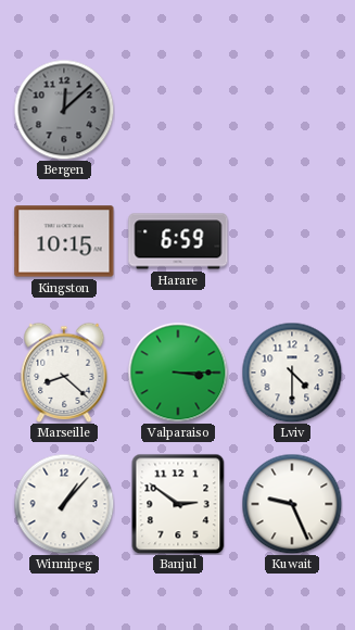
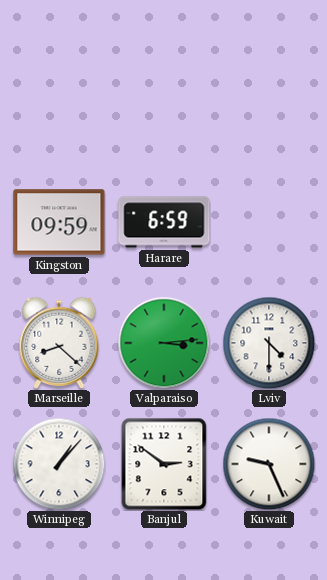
Bergen: 12:08 -> none (64, 110)
Kingston: 10:15 -> 09:59 (59, 222)
Valparaiso: 3:15 -> 3:14 (164, 343)
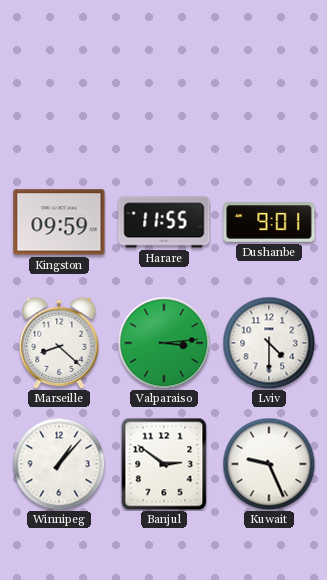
Harare: 6:59 -> 11:55 (164, 222)
Dushanbe: none -> 9:01 (269, 222)
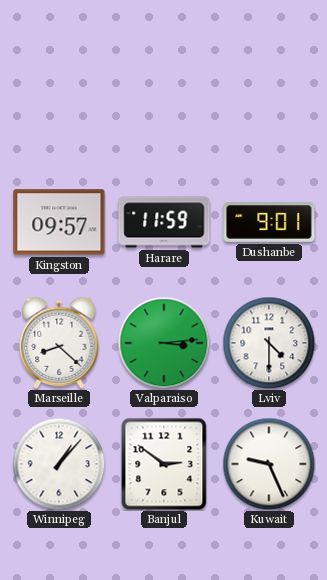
Kingston: 09:59 -> 09:57 (59, 222)
Harare: 11:55 -> 11:59 (164, 222)
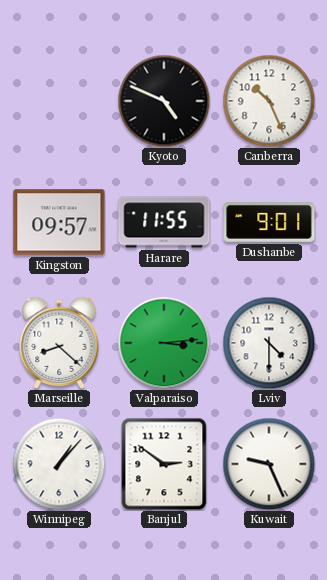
Kyoto: none -> 4:49 (164, 101)
Canberra: none -> 10:26 (269, 101)
Harare: 11:59 -> 11:55 (164, 222)
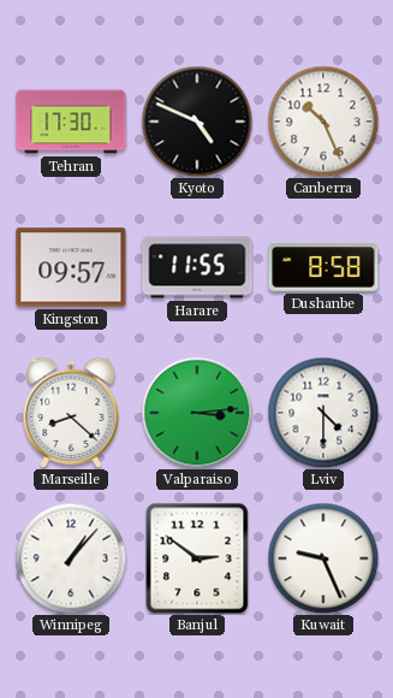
Tehran: none -> 17:30 (71, 122)
Dushanbe: 9:01 -> 8:58 (323, 267)
